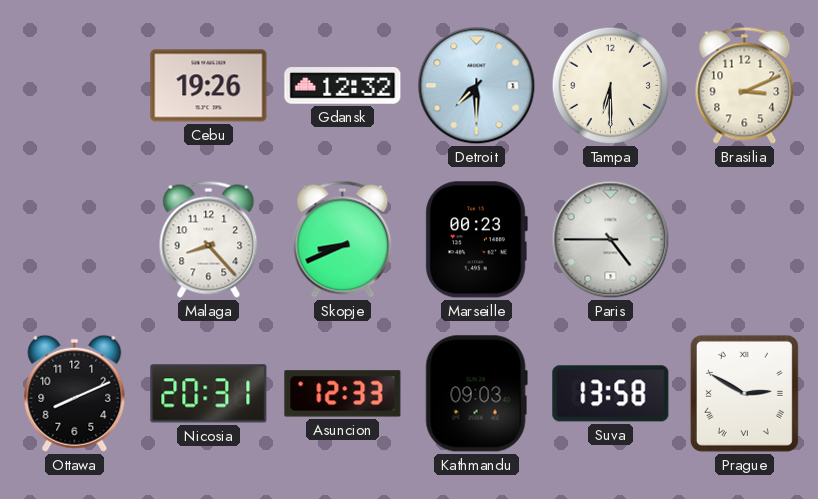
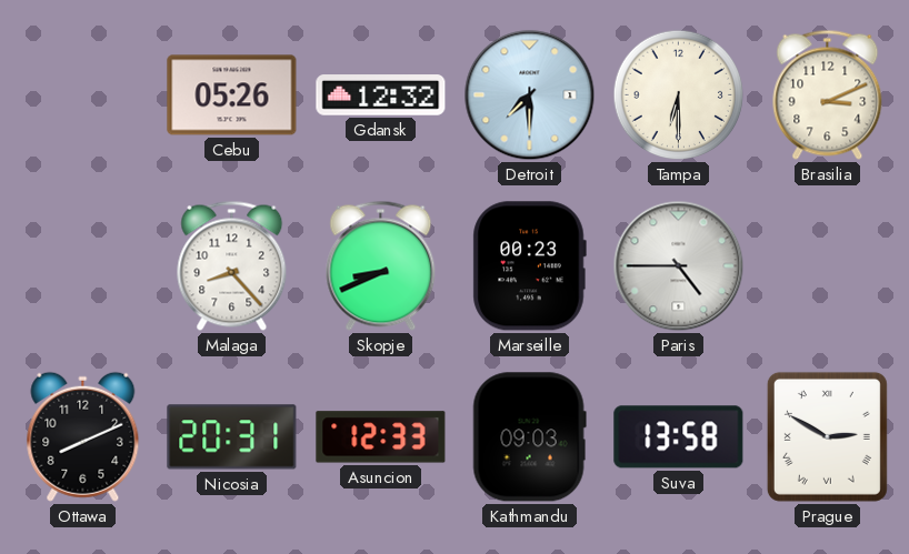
Cebu: 19:26 -> 05:26 (232, 95)
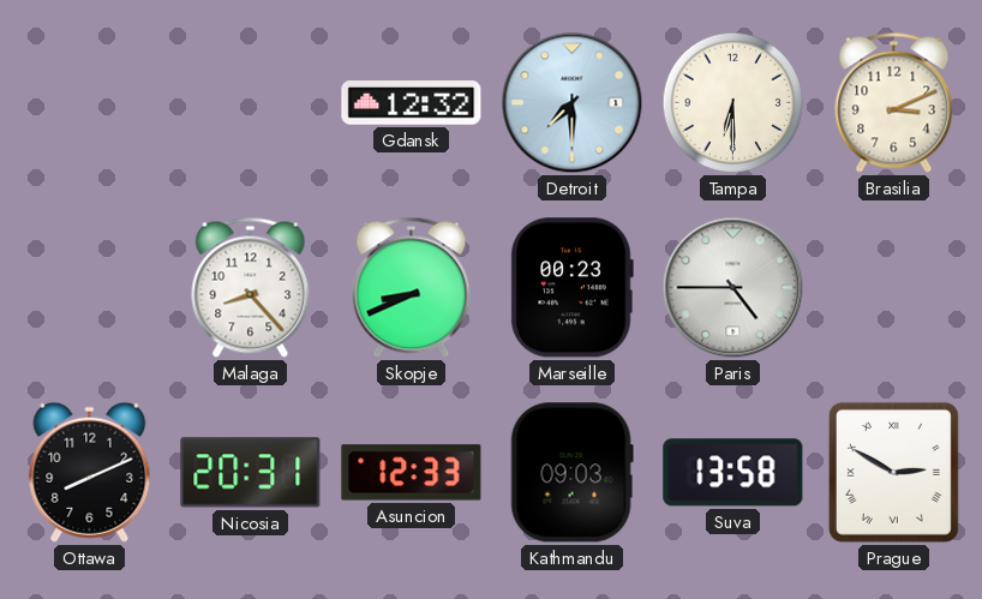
Cebu: 05:26 -> none (232, 95)
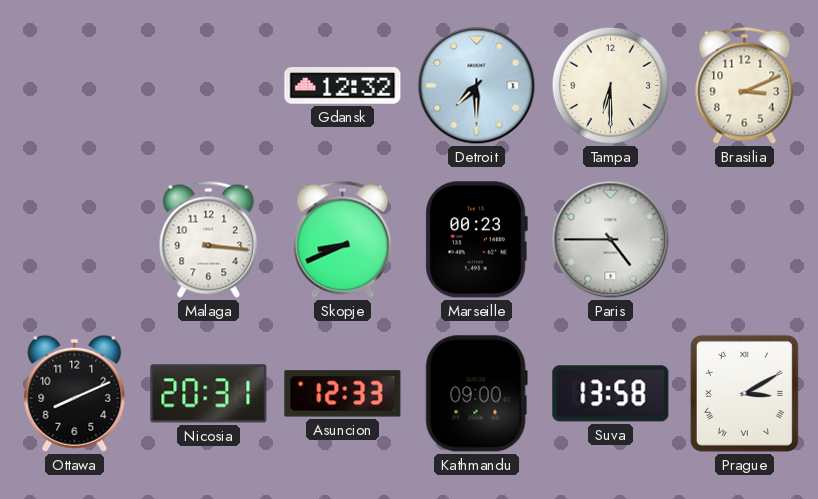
Malaga: 8:23 -> 3:16 (209, 239)
Kathmandu: 09:03 -> 09:00 (476, 394)
Prague: 2:50 -> 3:10 (744, 393)
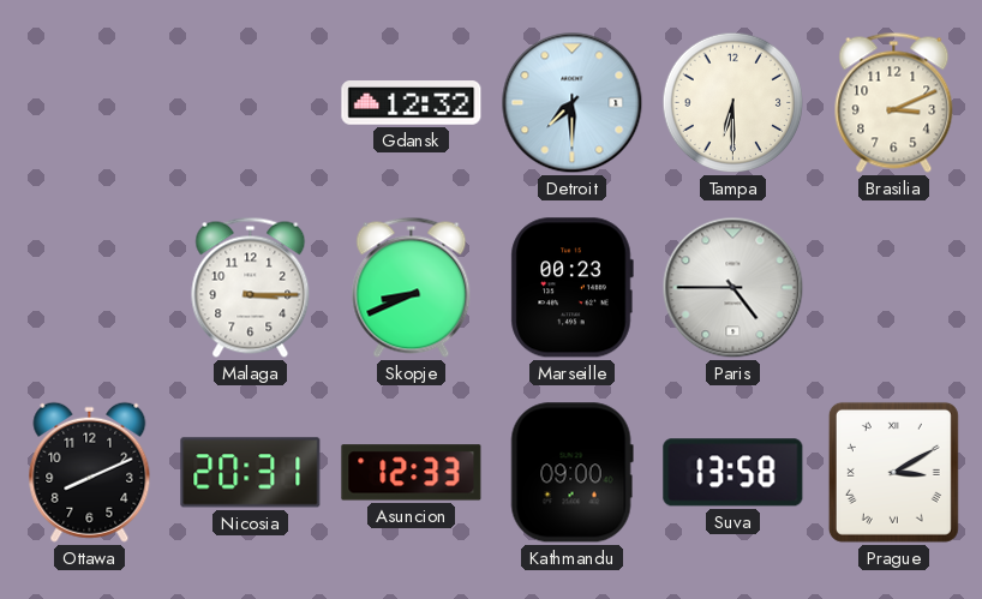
Malaga: 3:16 -> 3:15 (251, 287)
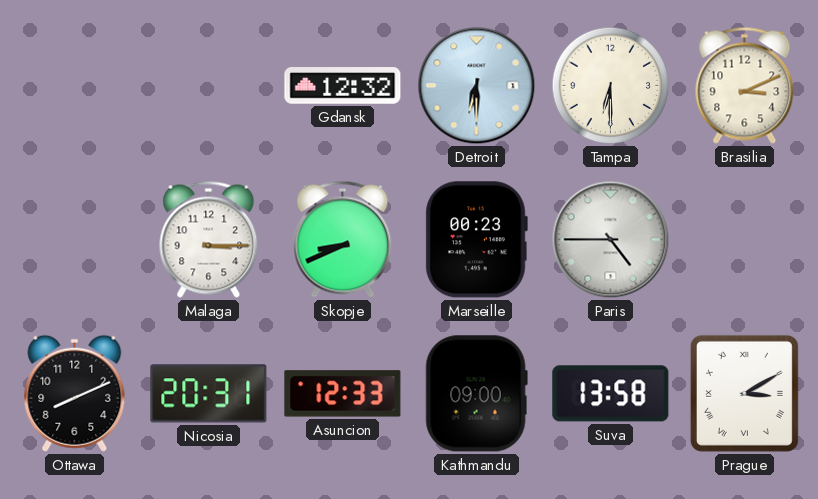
Detroit: 7:30 -> 6:30 (477, 86)
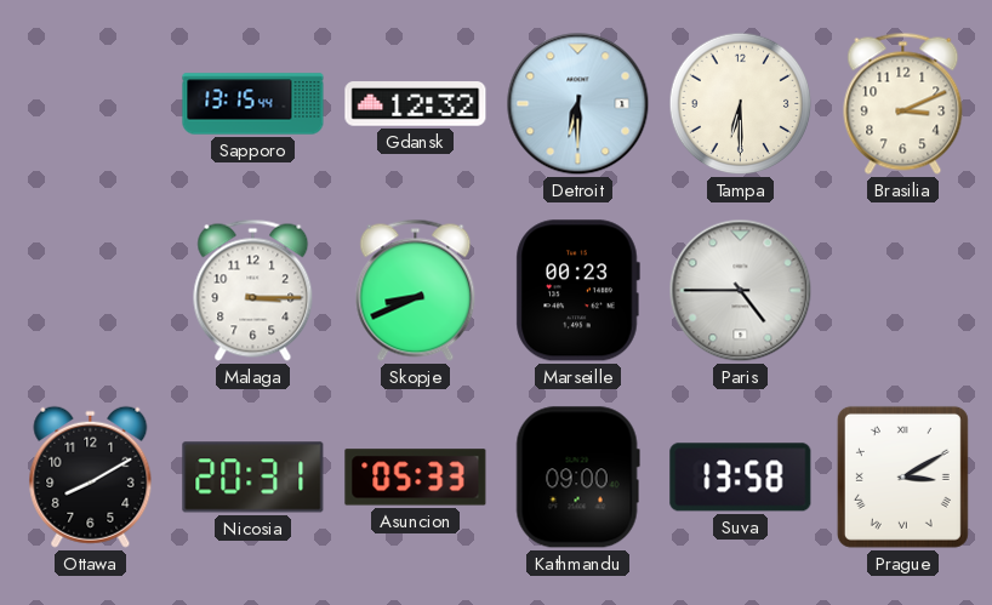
Sapporo: none -> 13:15 (253, 104)
Ottawa: 8:11 -> 8:10 (91, 476)
Asuncion: 12:33 -> 05:33 (416, 478)
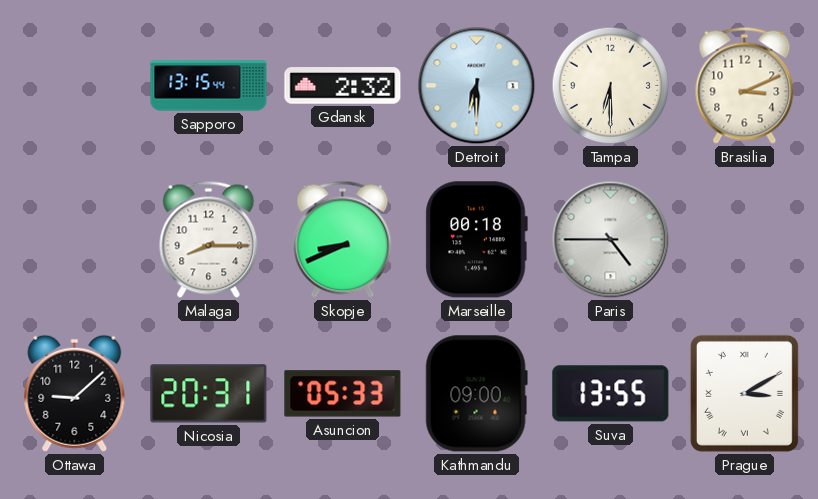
Gdansk: 12:32 -> 2:32 (343, 86)
Malaga: 3:15 -> 8:15 (209, 239)
Marseille: 00:23 -> 00:18 (476, 240)
Ottawa: 8:10 -> 9:08 (75, 393)
Suva: 13:58 -> 13:55 (611, 394)
